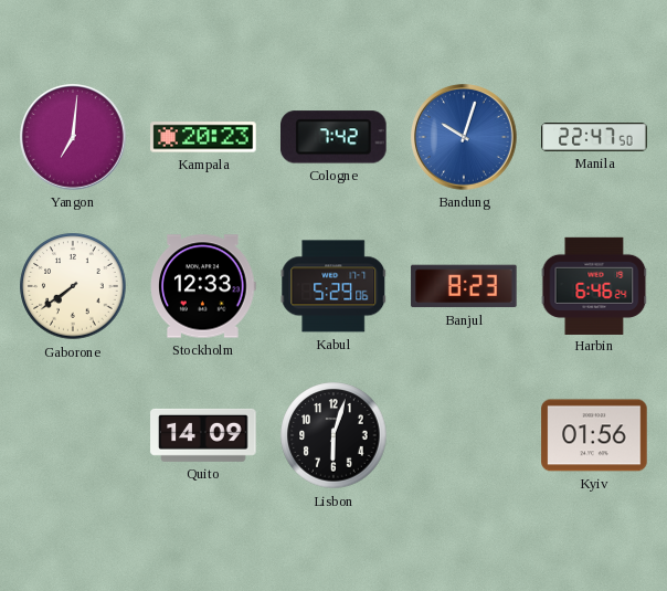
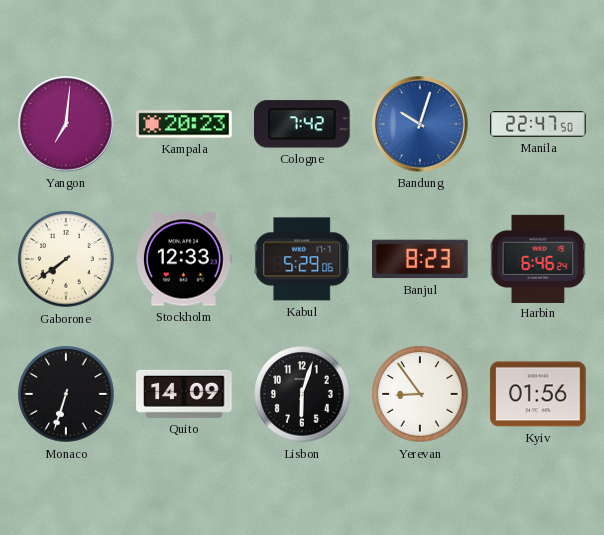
Monaco: none -> 6:33 (66, 394)
Yerevan: none -> 8:54 (420, 394)
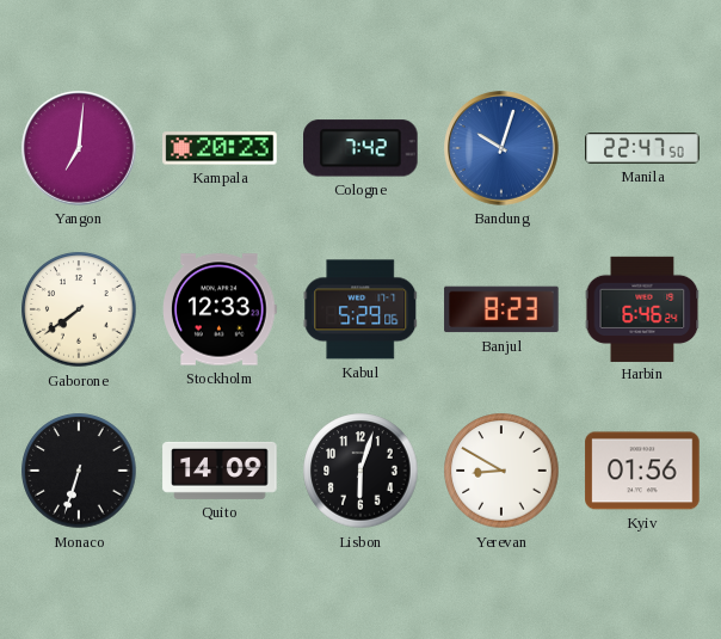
Yerevan: 8:54 -> 8:50 (501, 471)
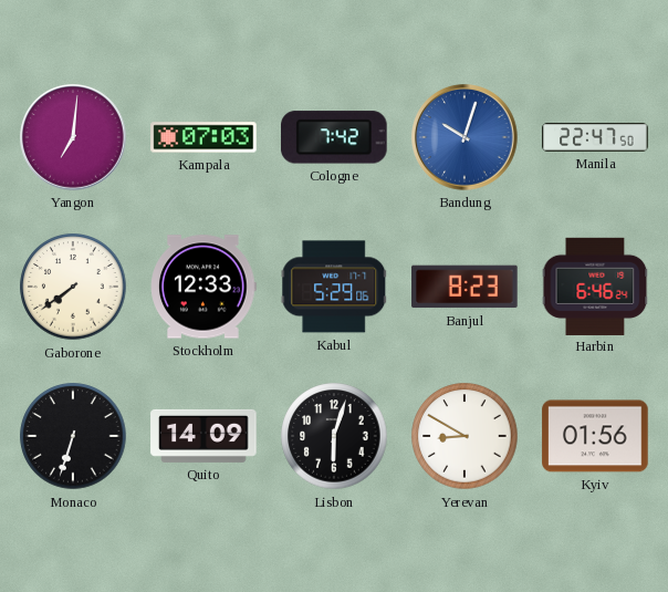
Kampala: 20:23 -> 07:03 (203, 137)
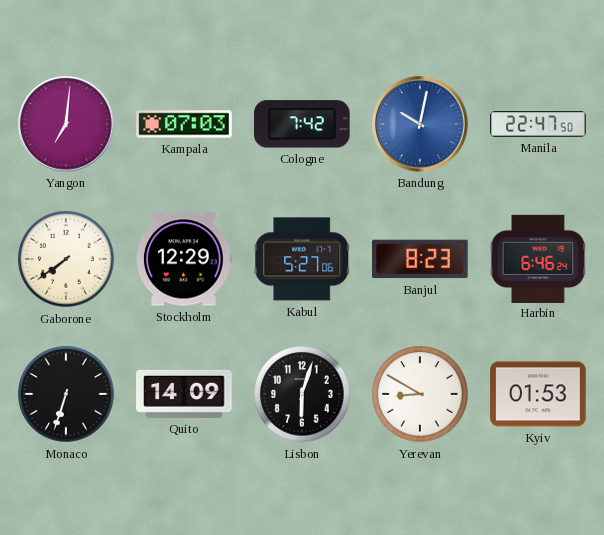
Bandung: 10:03 -> 10:02 (421, 125)
Stockholm: 12:33 -> 12:29 (184, 259)
Kabul: 5:29 -> 5:27 (302, 259)
Kyiv: 01:56 -> 01:53 (538, 394)
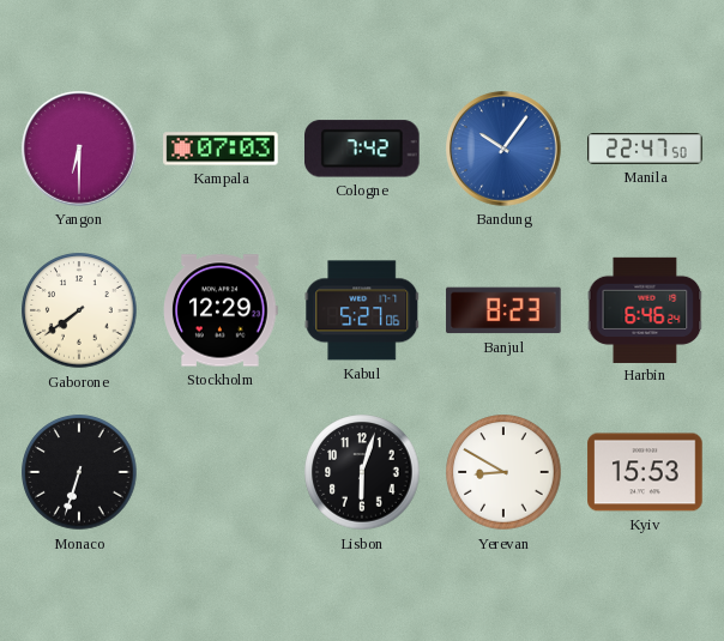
Yangon: 7:01 -> 6:30 (80, 150)
Bandung: 10:02 -> 10:06 (505, 150)
Quito: 14:09 -> none (184, 394)
Kyiv: 01:53 -> 15:53 (645, 472)
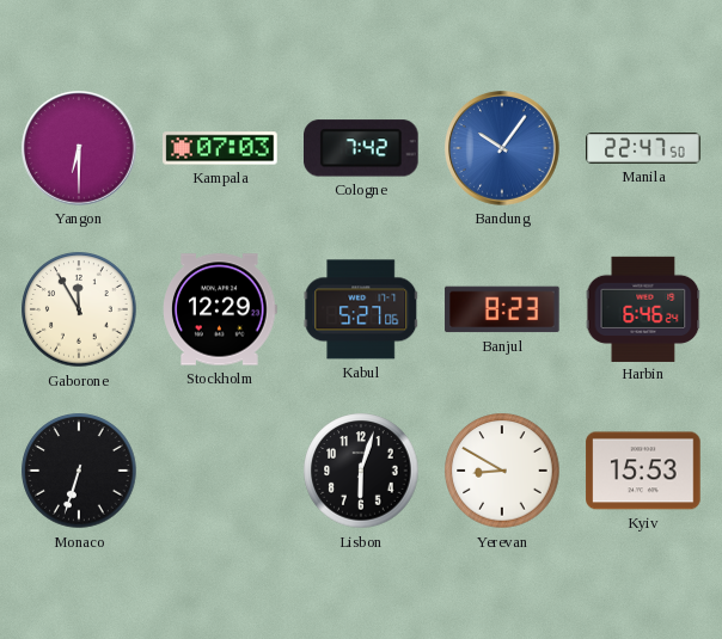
Gaborone: 7:39 -> 11:55 (79, 309)
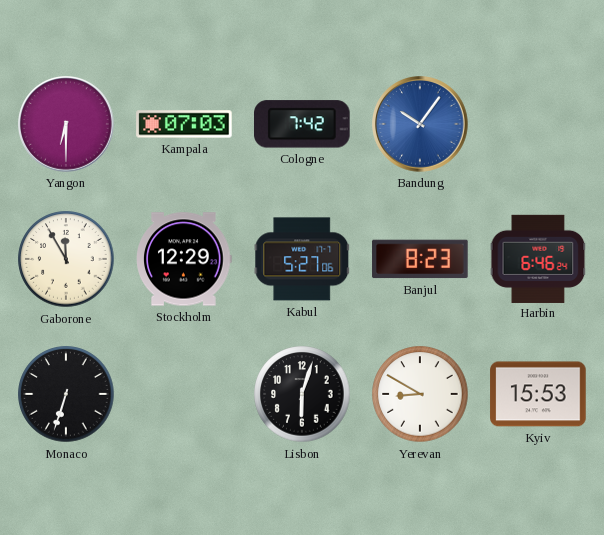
Manila: 22:47 -> none (643, 148)
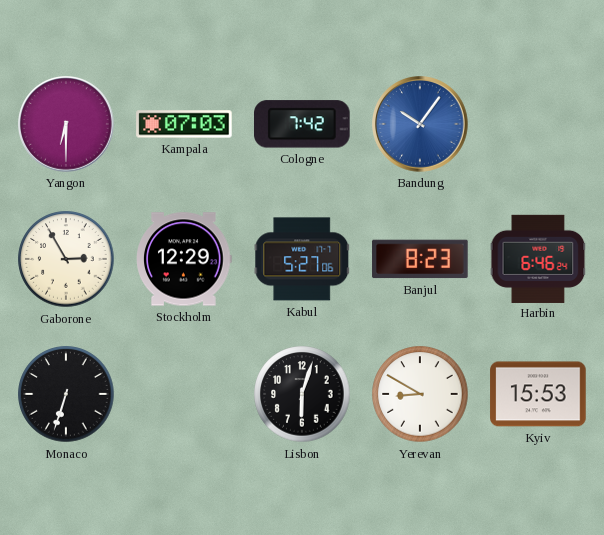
Gaborone: 11:55 -> 2:55 (66, 259)
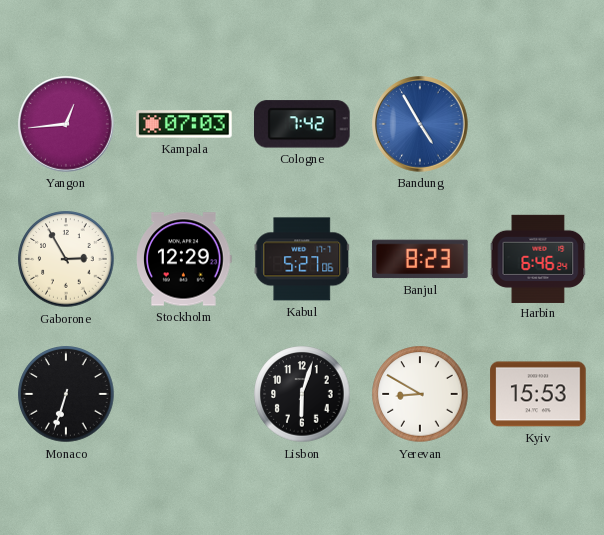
Yangon: 6:30 -> 12:44 (67, 125)
Bandung: 10:06 -> 4:55 (421, 125)
